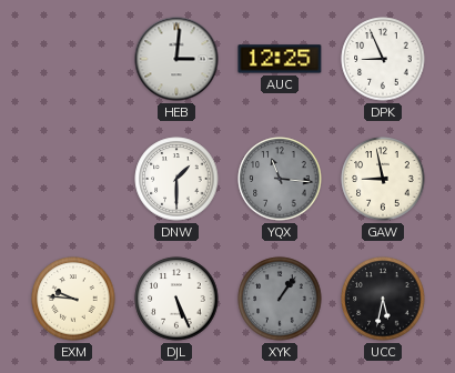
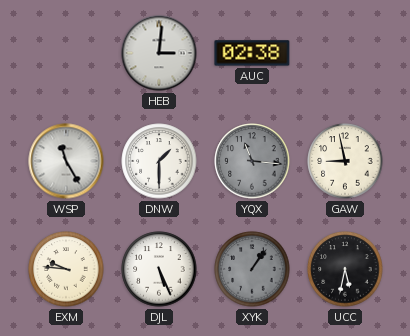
AUC: 12:25 -> 02:38 (252, 53)
DPK: 8:56 -> none (383, 59)
WSP: none -> 11:25 (66, 161)
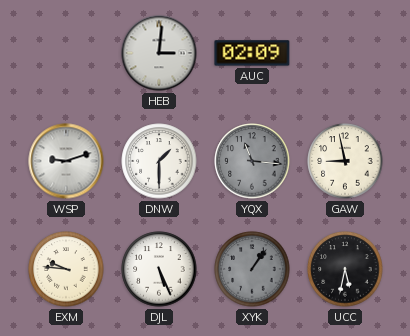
AUC: 02:38 -> 02:09 (252, 53)
WSP: 11:25 -> 9:12 (66, 161)
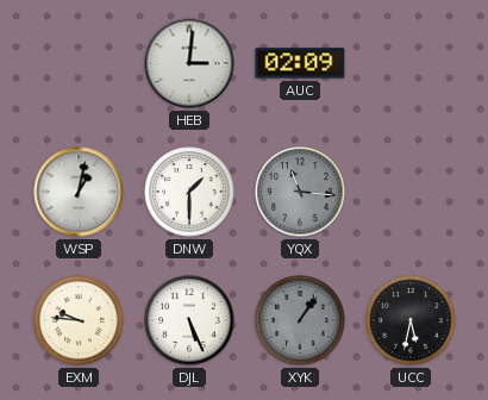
WSP: 9:12 -> 1:02 (79, 192)
GAW: 8:58 -> none (345, 161)
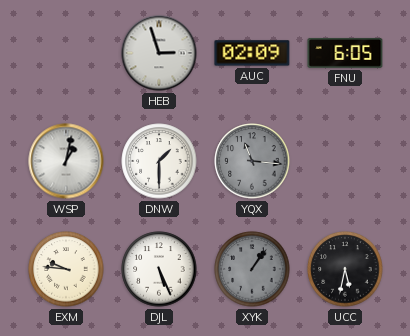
HEB: 3:01 -> 2:57 (159, 53)
FNU: none -> 6:05 (345, 53)
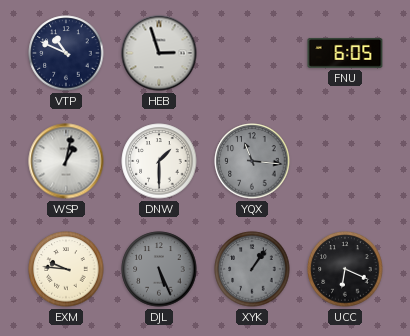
VTP: none -> 10:49 (66, 53)
AUC: 02:09 -> none (252, 53)
DJL dial: white -> grey (159, 269)
UCC: 5:32 -> 6:19 (345, 269)
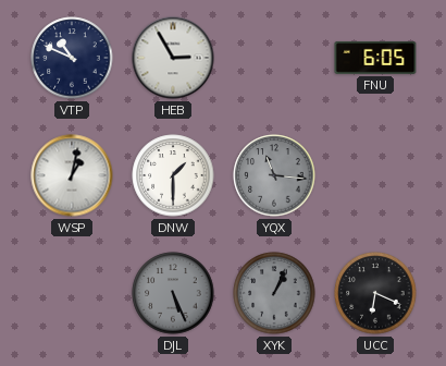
HEB: 2:57 -> 2:55 (173, 58)
EXM: 9:46 -> none (66, 269)
XYK: 1:06 -> 1:04 (274, 293)
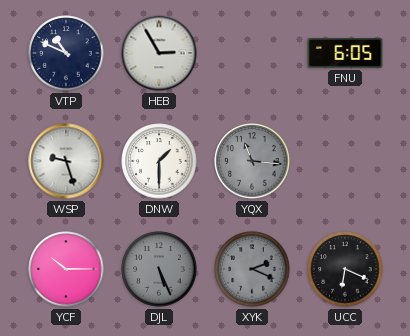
WSP: 1:02 -> 9:27 (66, 161)
YCF: none -> 10:15 (66, 269)
XYK: 1:04 -> 2:19 (252, 269)
